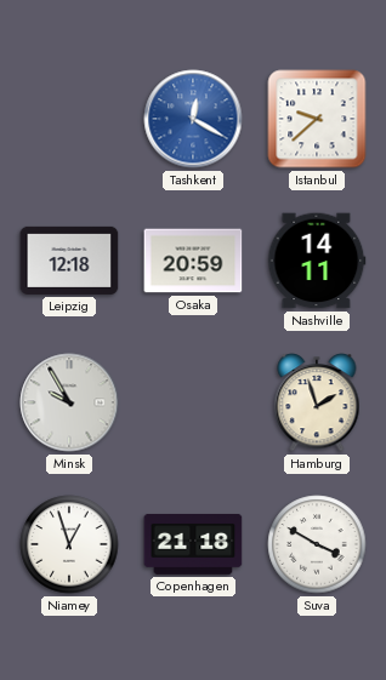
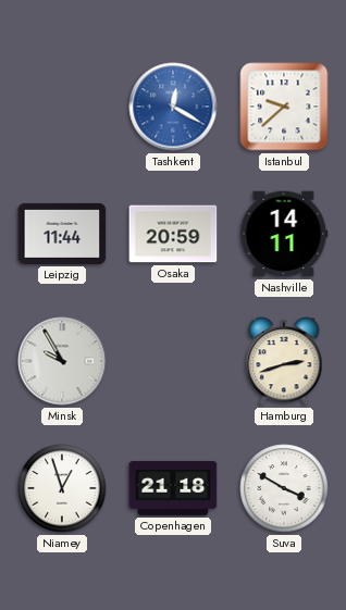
Leipzig: 12:18 -> 11:44 (62, 234)
Hamburg: 1:57 -> 2:42 (284, 361)
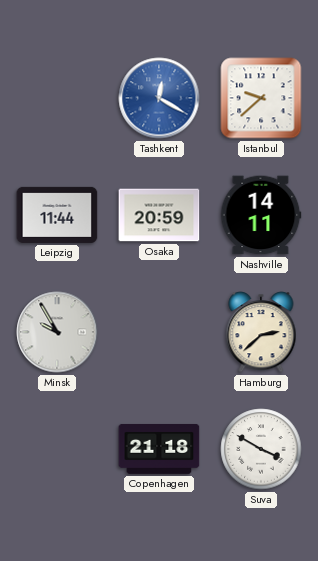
Hamburg: 2:42 -> 2:38 (261, 332)
Niamey: 12:57 -> none (62, 488)
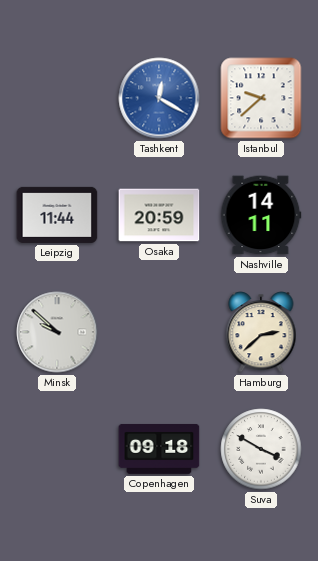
Minsk: 9:55 -> 9:52 (57, 332)
Copenhagen: 21:18 -> 09:18 (159, 449)
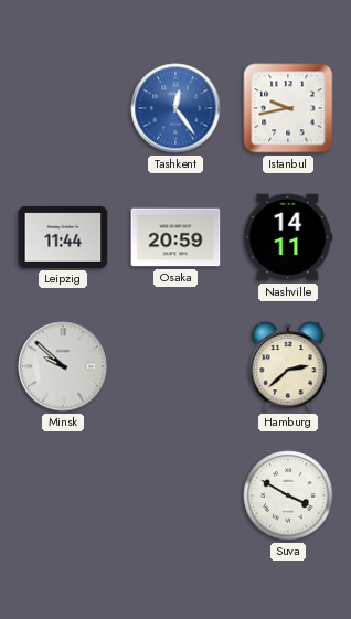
Tashkent: 12:20 -> 12:24 (175, 108)
Istanbul: 9:38 -> 9:43 (288, 108)
Copenhagen: 09:18 -> none (159, 449)
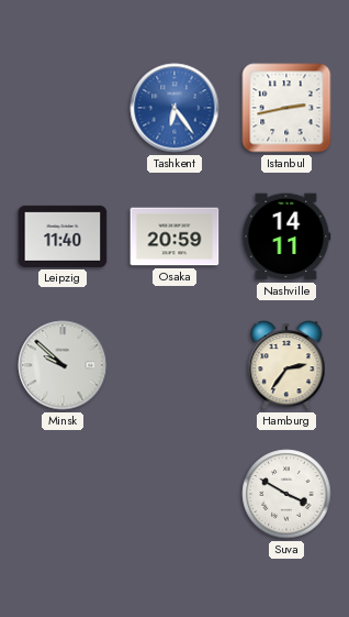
Tashkent: 12:24 -> 6:24 (174, 108)
Istanbul: 9:43 -> 2:43 (286, 108)
Leipzig: 11:44 -> 11:40 (63, 236)
Hamburg: 2:38 -> 2:36 (286, 365)
